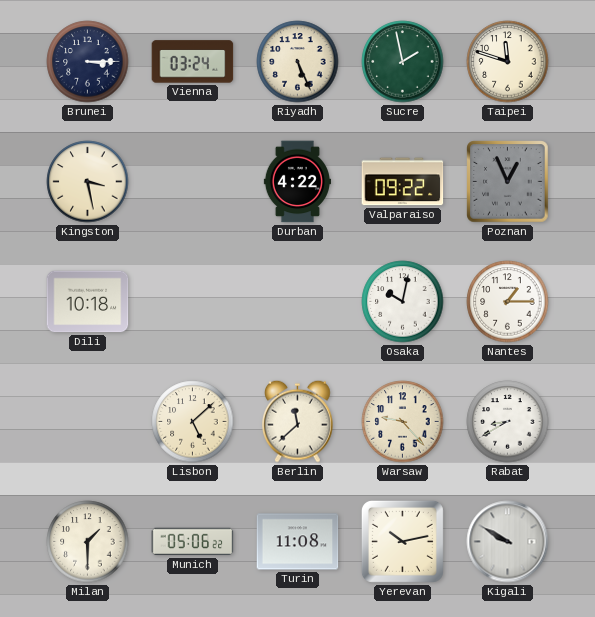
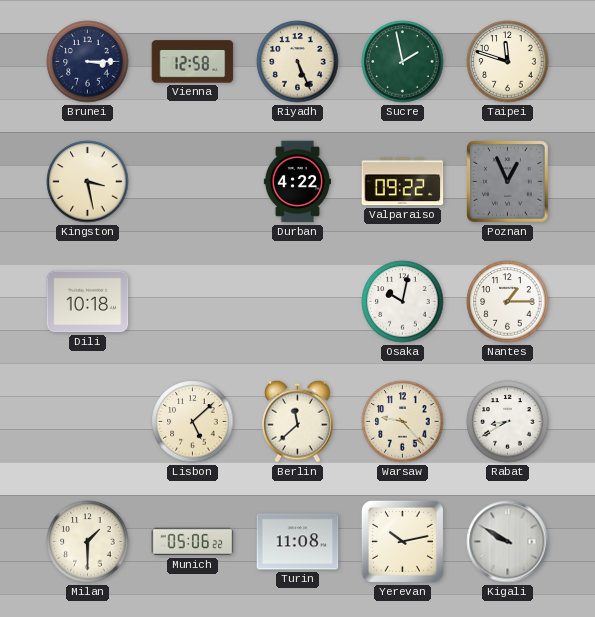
Vienna: 03:24 -> 12:58 (193, 62)
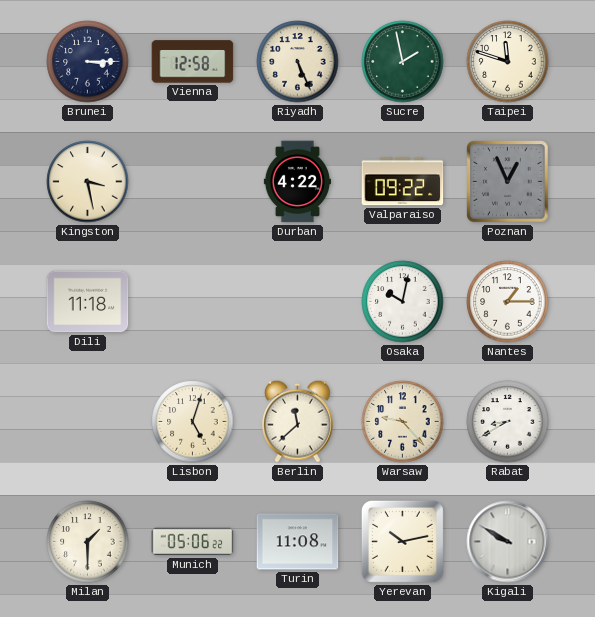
Dili: 10:18 -> 11:18 (88, 302)
Lisbon: 5:08 -> 5:03 (193, 422)
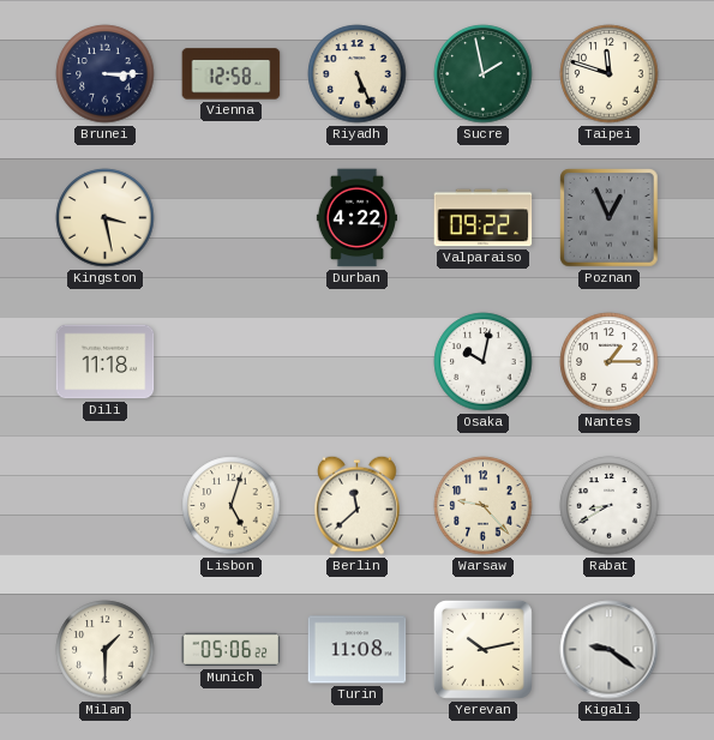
Kigali: 9:50 -> 9:21 (610, 650)
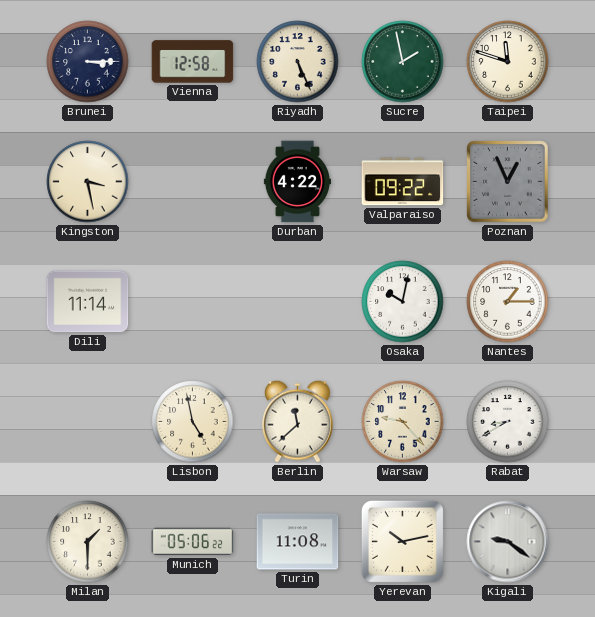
Dili: 11:18 -> 11:14 (88, 302)
Lisbon: 5:03 -> 4:58 (193, 422)
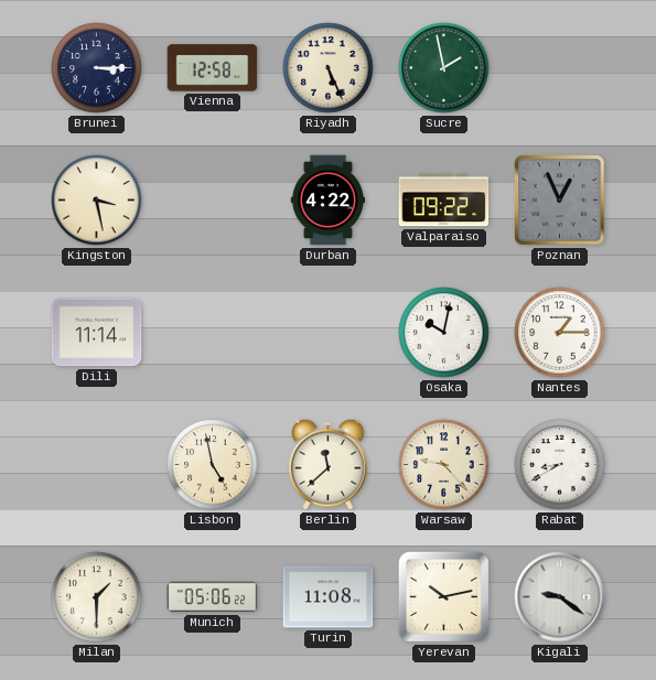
Taipei: 11:48 -> none (508, 62)
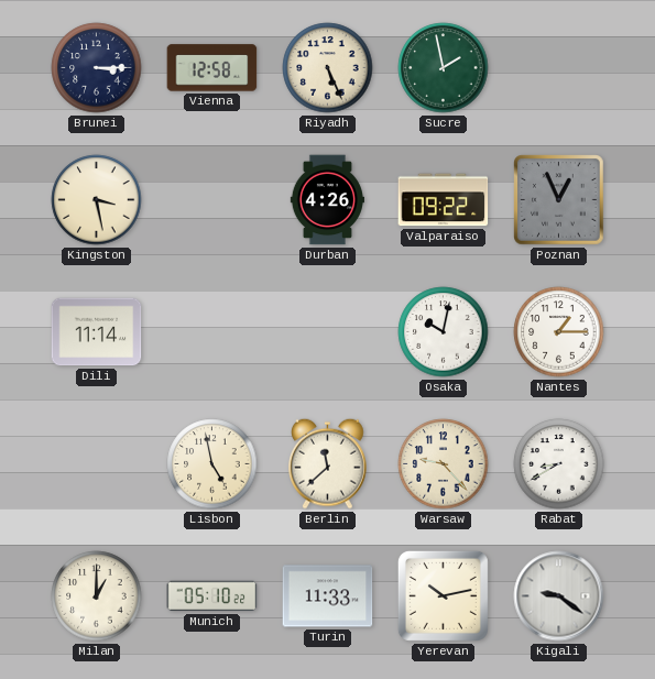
Durban: 4:22 -> 4:26 (327, 200)
Milan: 1:30 -> 1:00 (97, 596)
Munich: 05:06 -> 05:10 (212, 596)
Turin: 11:08 -> 11:33 (328, 596)
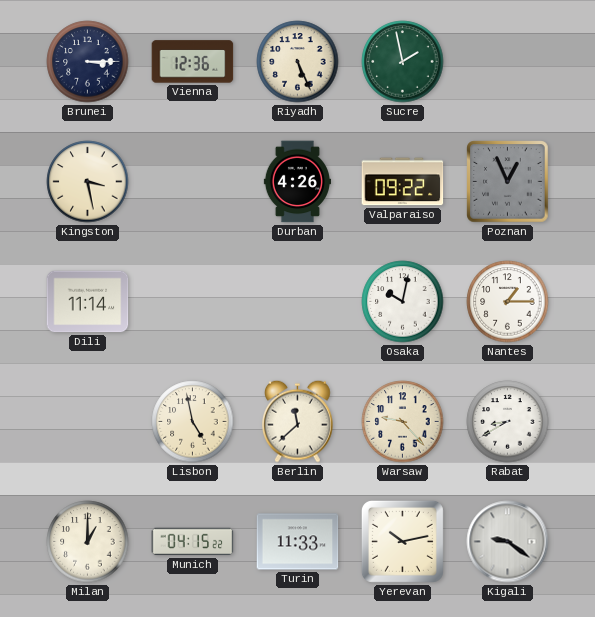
Vienna: 12:58 -> 12:36 (193, 62)
Munich: 05:10 -> 04:15 (193, 542)
